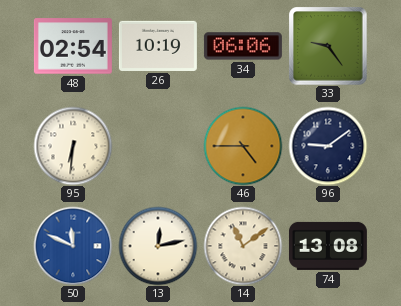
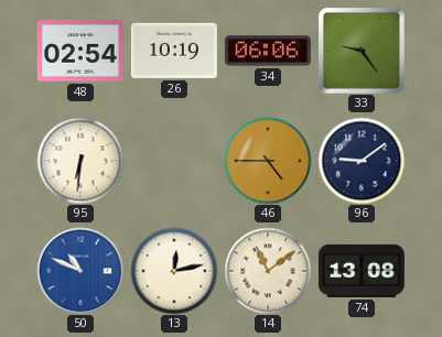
50: 11:49 -> 10:49 (80, 271)
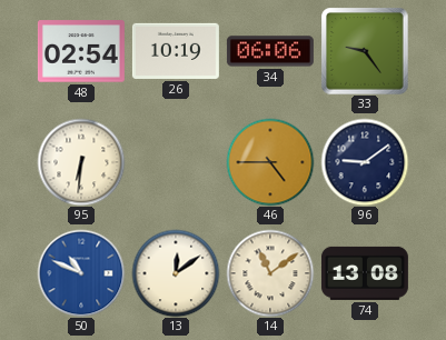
13: 12:13 -> 12:09 (176, 273)
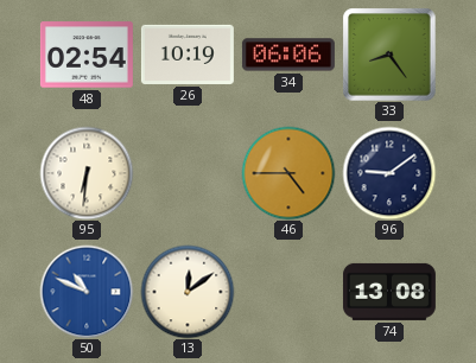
33: 9:24 -> 8:24 (389, 55)
14: 11:09 -> none (270, 273)
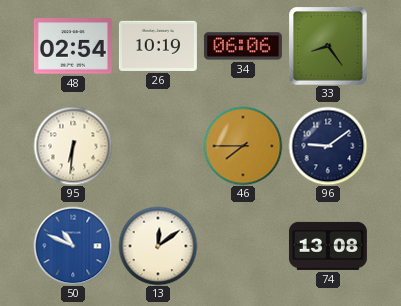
46: 4:45 -> 7:45 (243, 146)
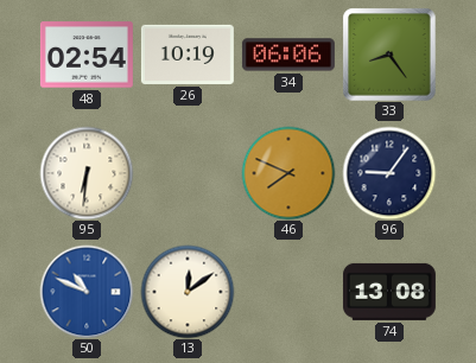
46: 7:45 -> 7:49 (288, 173)
96: 9:09 -> 9:06 (389, 173)
